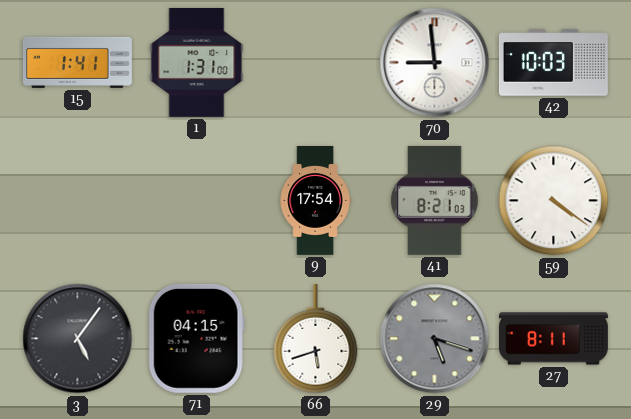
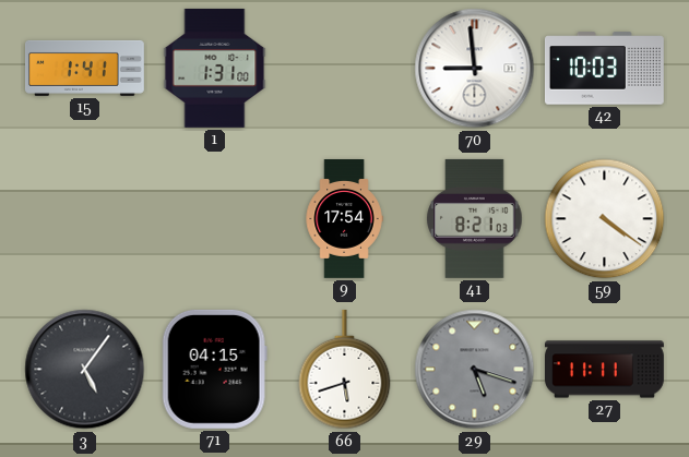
27: 8:11 -> 11:11 (605, 370)
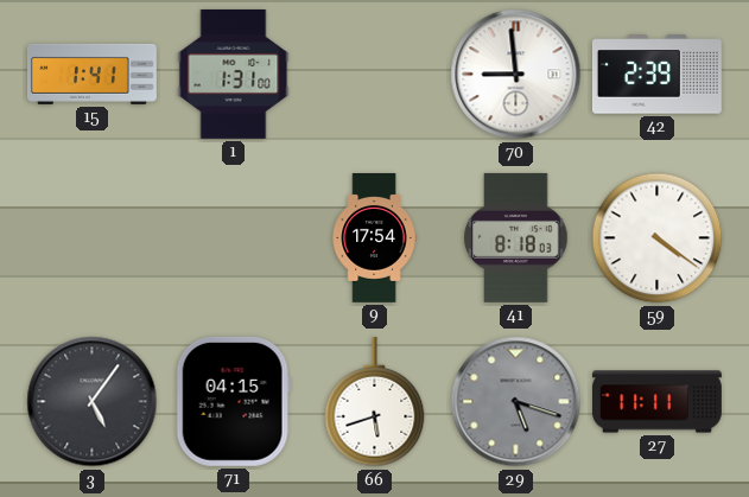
42: 10:03 -> 2:39 (656, 75)
41: 8:21 -> 8:18 (516, 237)
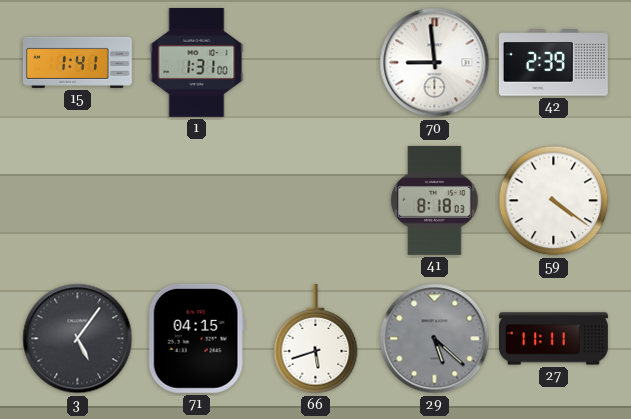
9: 17:54 -> none (374, 238)
29: 5:18 -> 5:22 (435, 339)
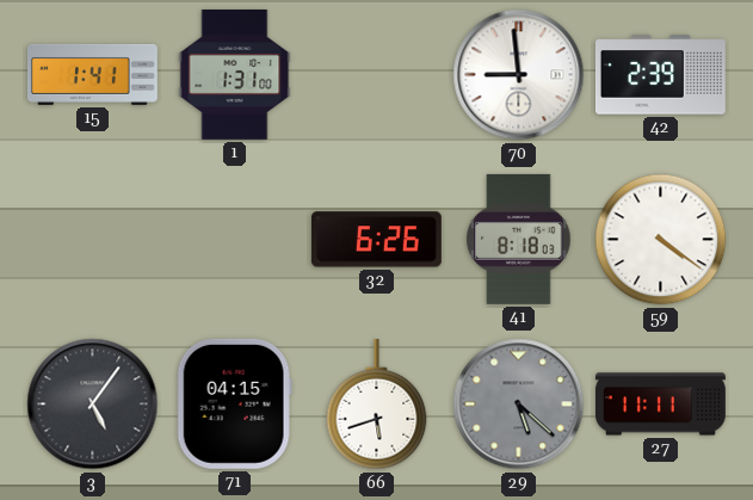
32: none -> 6:26 (376, 240)
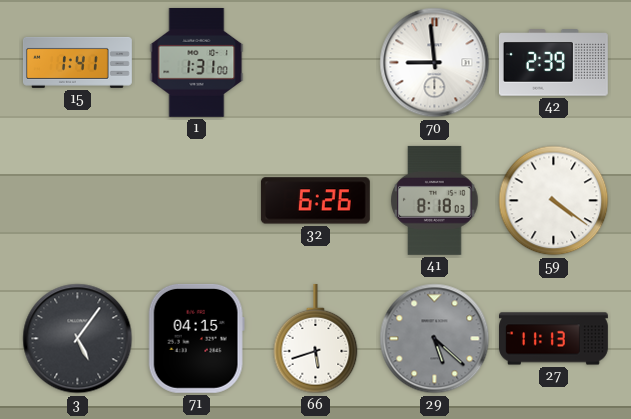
27: 11:11 -> 11:13 (554, 339)
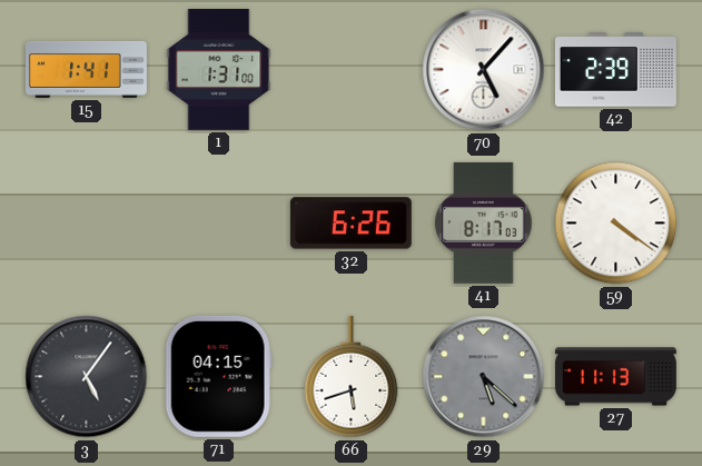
70: 8:59 -> 5:07 (484, 70)
41: 8:18 -> 8:17 (484, 222)
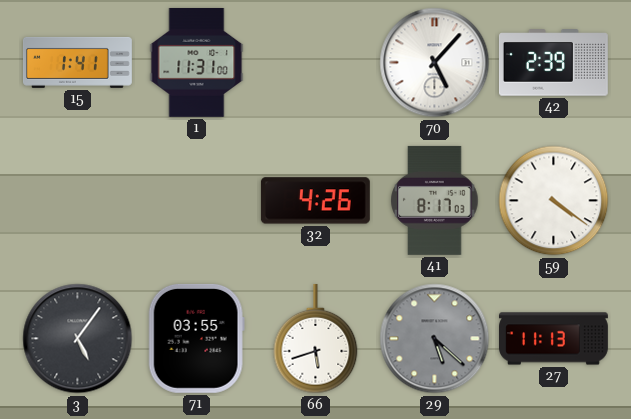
1: 1:31 -> 11:31 (197, 62)
32: 6:26 -> 4:26 (315, 201)
71: 04:15 -> 03:55 (196, 338)
